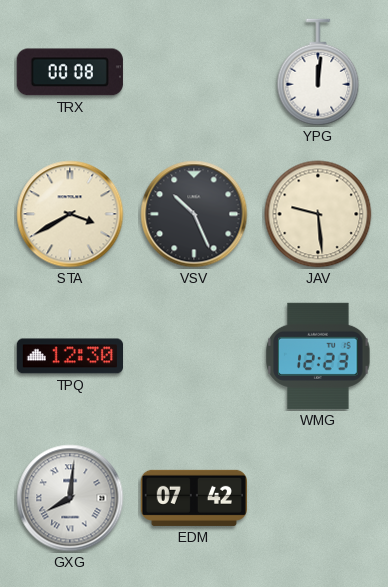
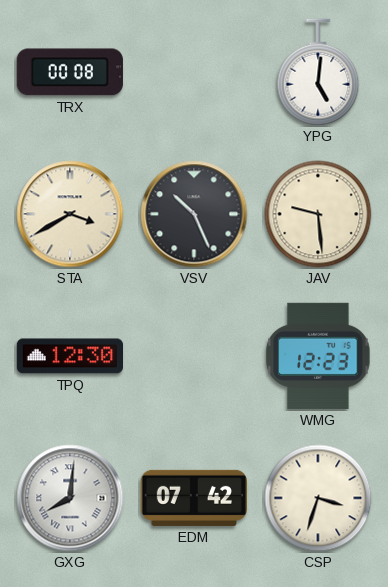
YPG: 12:01 -> 5:01 (318, 72)
CSP: none -> 3:33 (318, 498)
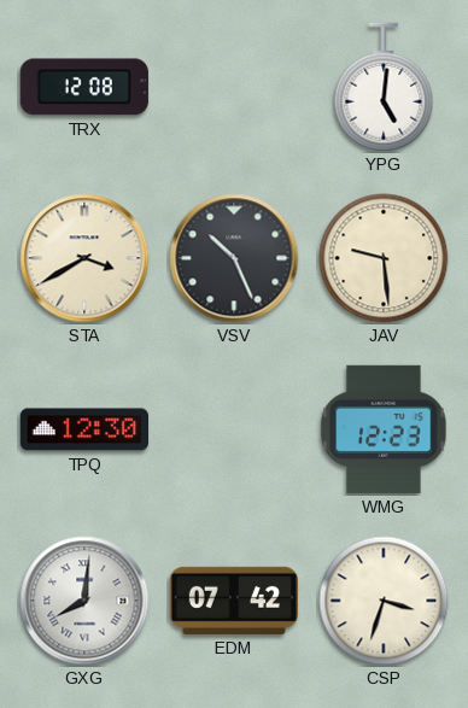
TRX: 00:08 -> 12:08 (84, 87)
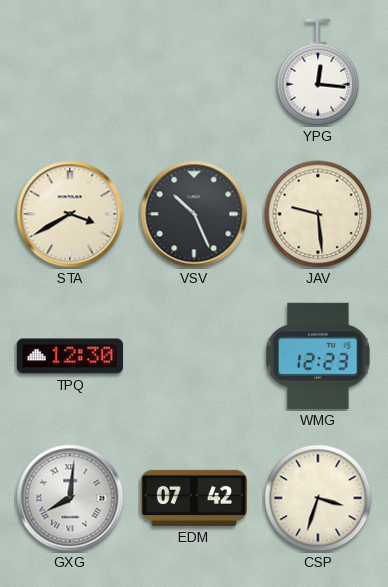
TRX: 12:08 -> none (84, 87)
YPG: 5:01 -> 12:16 (318, 72)
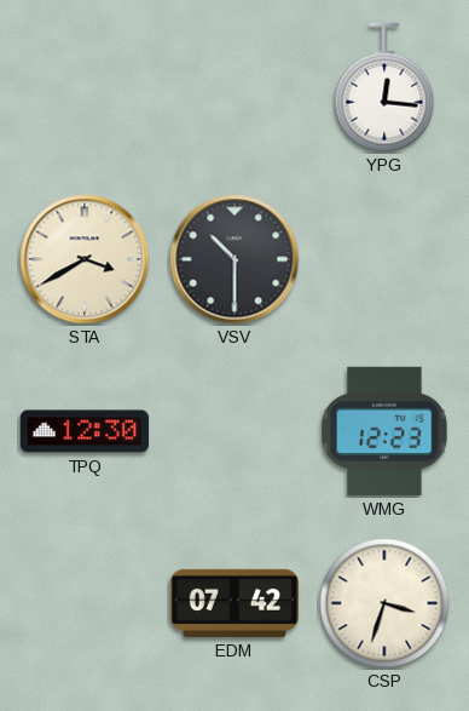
VSV: 10:26 -> 10:30 (234, 259)
JAV: 9:29 -> none (318, 214)
GXG: 8:01 -> none (70, 498)
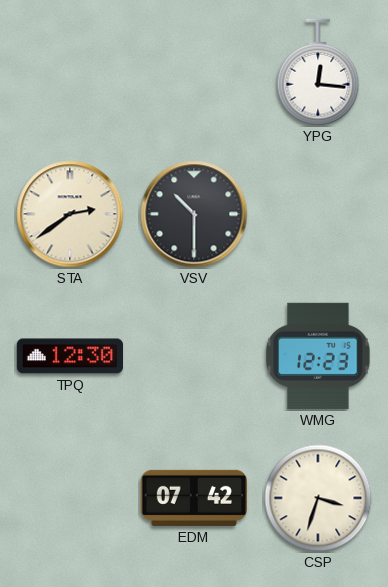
STA: 3:40 -> 2:39 (70, 214)
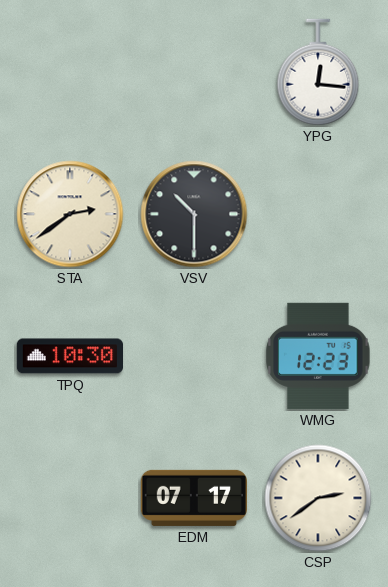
TPQ: 12:30 -> 10:30 (69, 356)
EDM: 07:42 -> 07:17 (193, 498)
CSP: 3:33 -> 2:39 (318, 498)
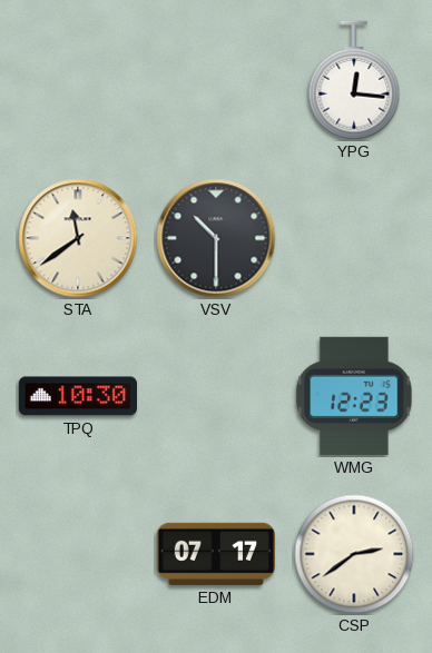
STA: 2:39 -> 11:39 (78, 238)
